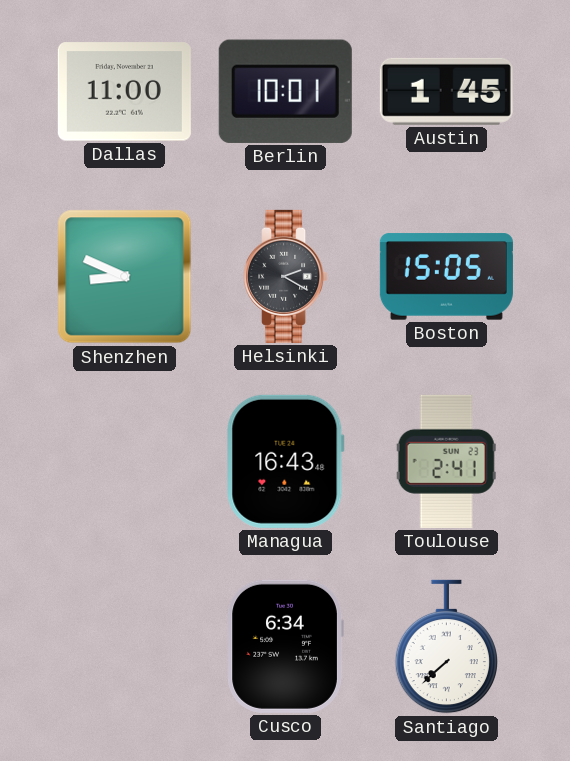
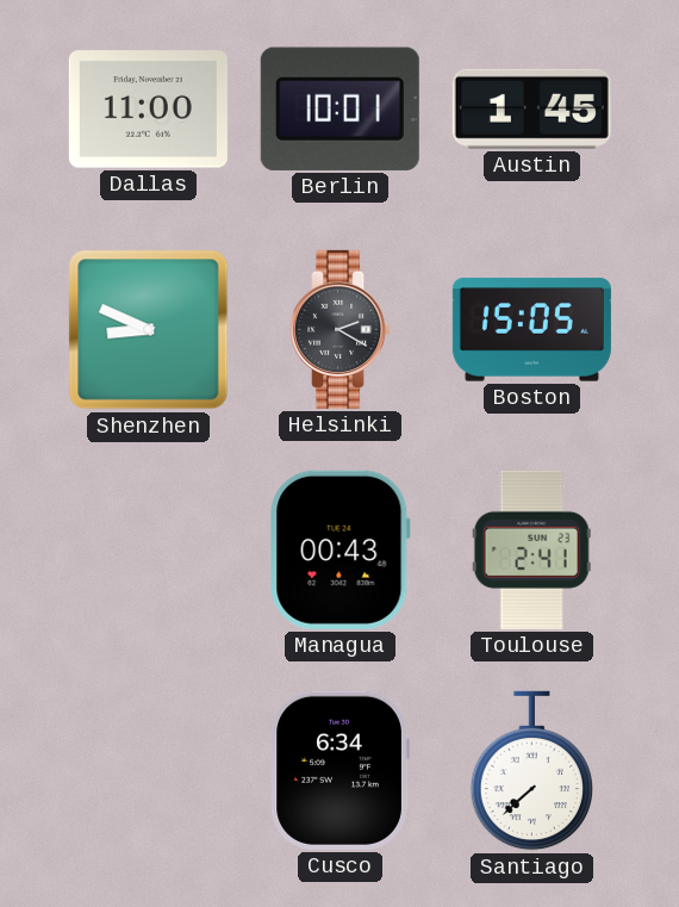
Managua: 16:43 -> 00:43 (339, 549)
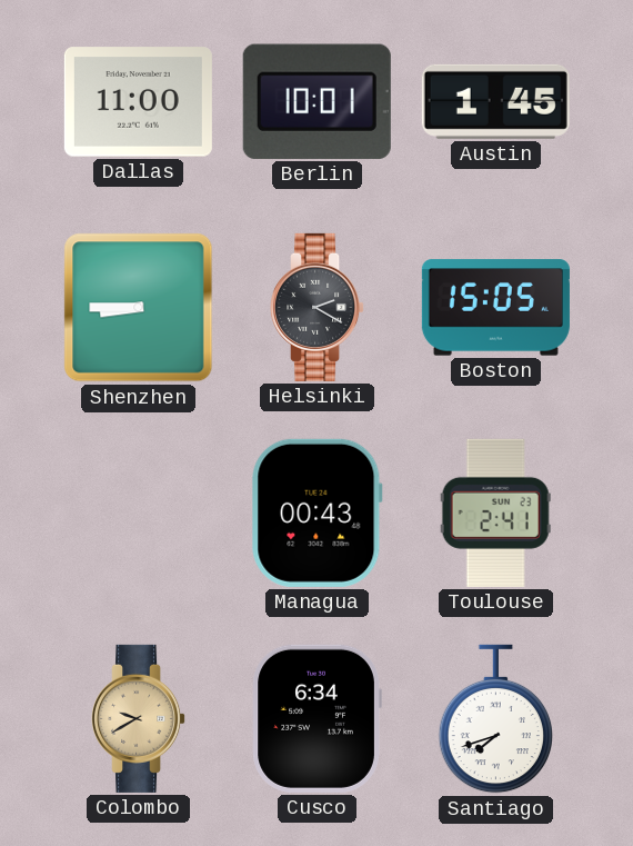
Shenzhen: 8:49 -> 8:45 (139, 308)
Colombo: none -> 9:40 (139, 718)
Santiago: 7:38 -> 7:42 (495, 719)
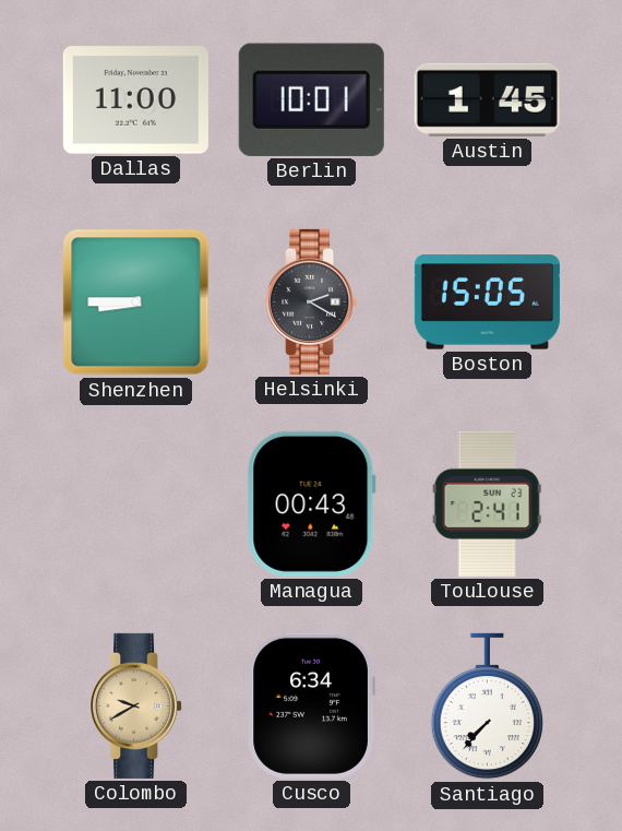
Santiago: 7:42 -> 7:37 (487, 707)
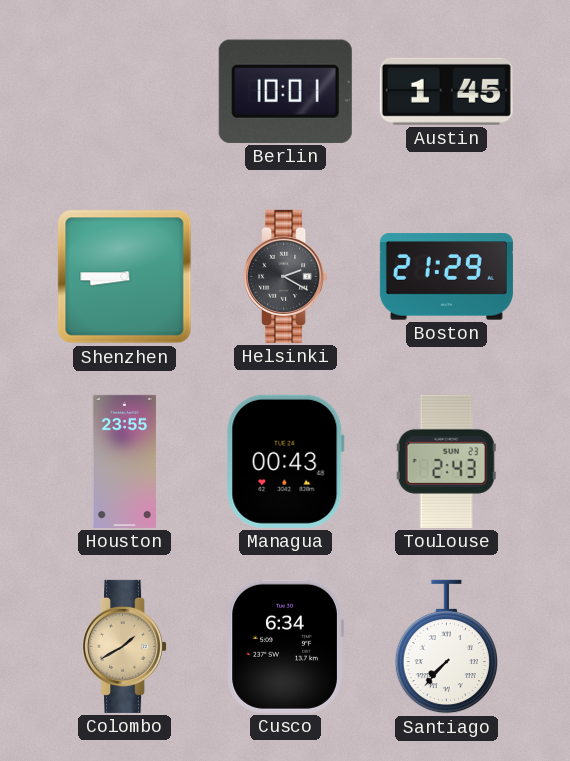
Dallas: 11:00 -> none (135, 100)
Boston: 15:05 -> 21:29 (446, 277)
Houston: none -> 23:55 (124, 461)
Toulouse: 2:41 -> 2:43 (446, 461)
Colombo: 9:40 -> 1:40 (125, 646)
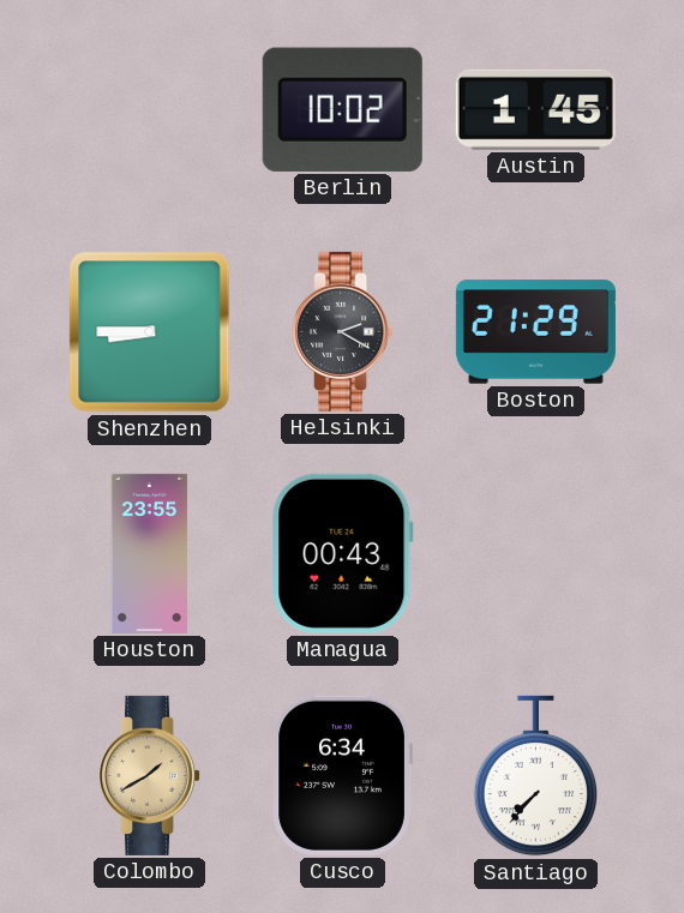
Berlin: 10:01 -> 10:02 (342, 109)
Toulouse: 2:43 -> none (446, 461)
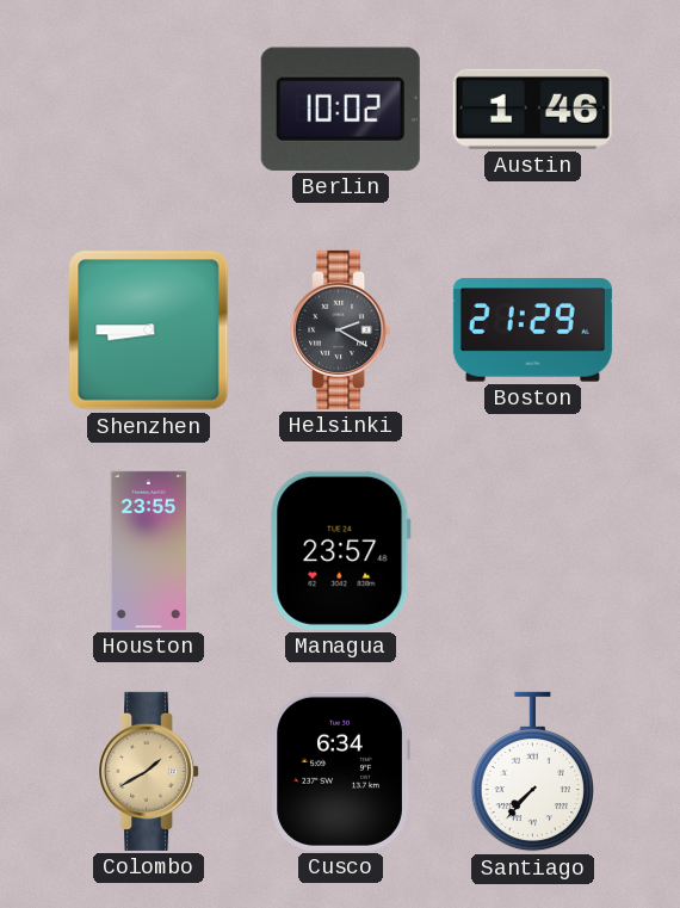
Austin: 1:45 -> 1:46 (532, 109)
Managua: 00:43 -> 23:57 (340, 550)
